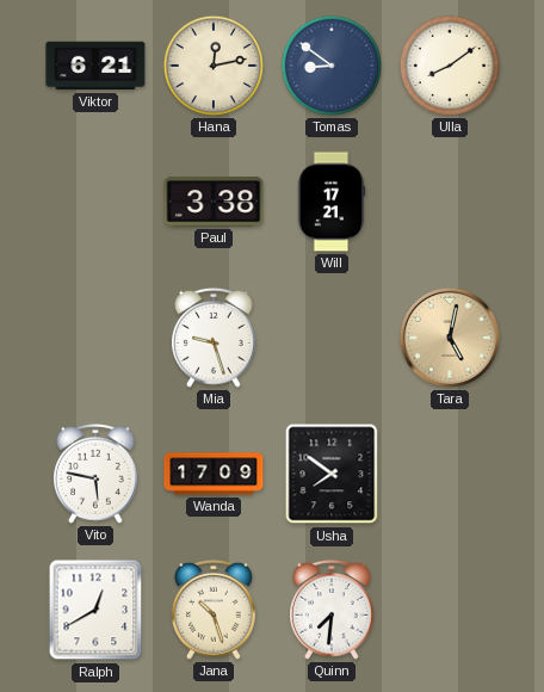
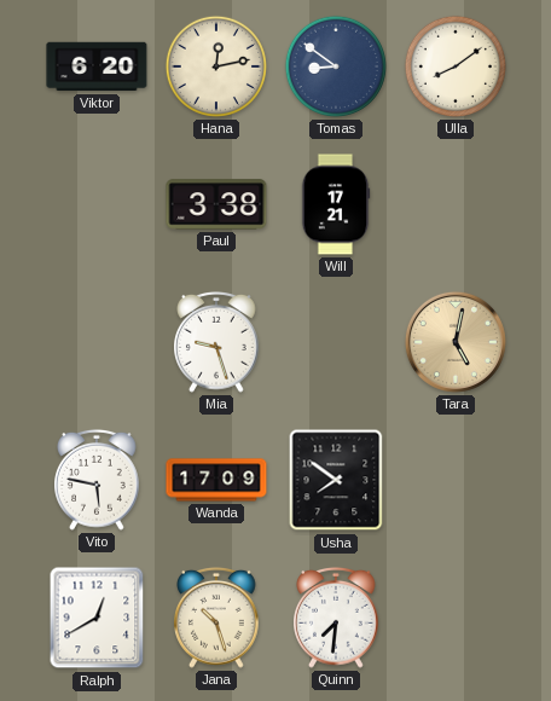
Viktor: 6:21 -> 6:20 (97, 66)
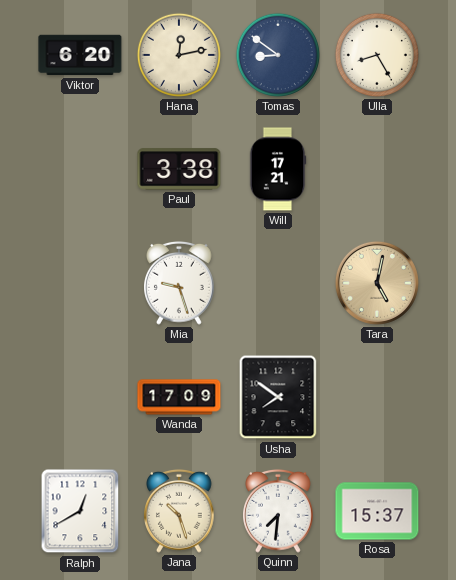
Ulla: 8:09 -> 8:25 (377, 55)
Vito: 5:47 -> none (98, 480)
Rosa: none -> 15:37 (377, 511)
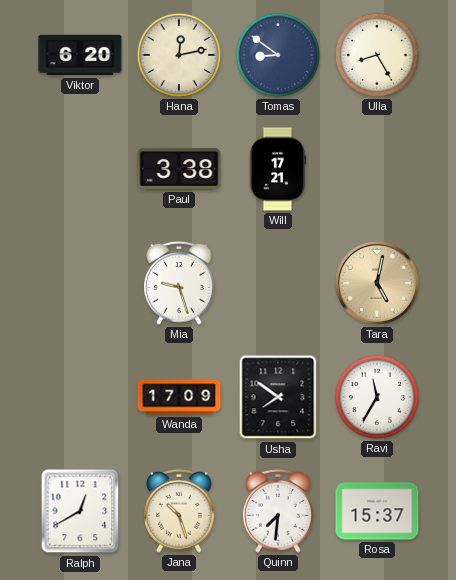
Ravi: none -> 11:35 (377, 397)
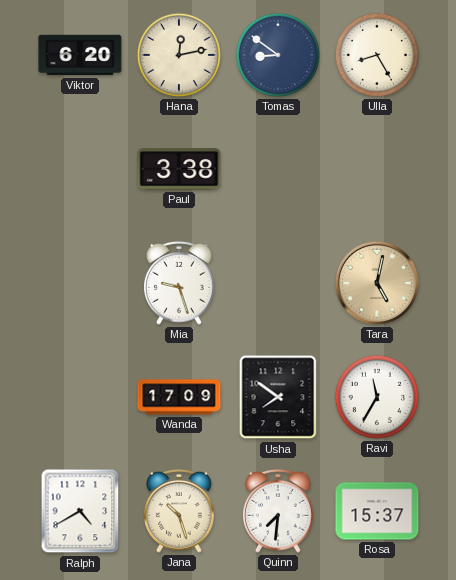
Will: 17:21 -> none (278, 169)
Ralph: 12:40 -> 4:40 (80, 511)
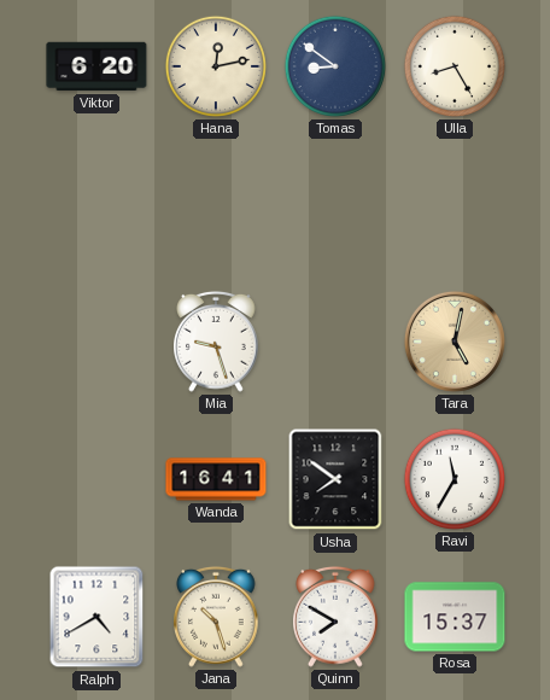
Paul: 3:38 -> none (179, 169)
Wanda: 17:09 -> 16:41 (216, 479)
Quinn: 7:31 -> 7:50 (337, 617)
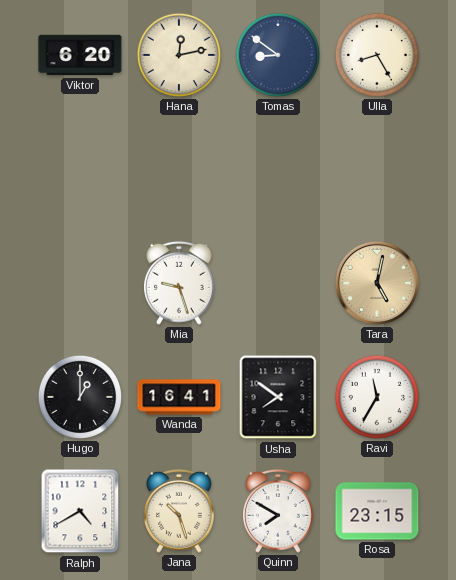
Hugo: none -> 1:00 (80, 397)
Rosa: 15:37 -> 23:15 (377, 511)
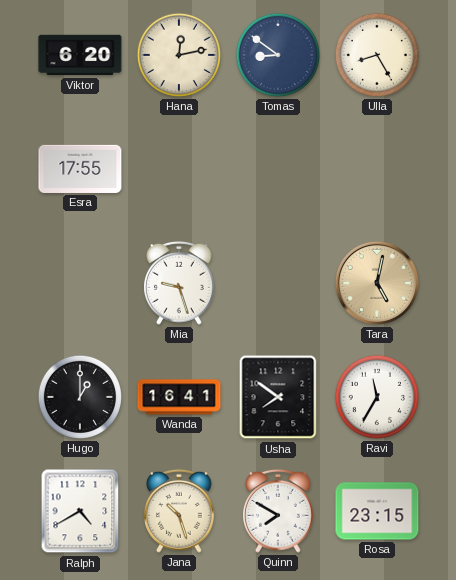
Esra: none -> 17:55 (80, 169)
